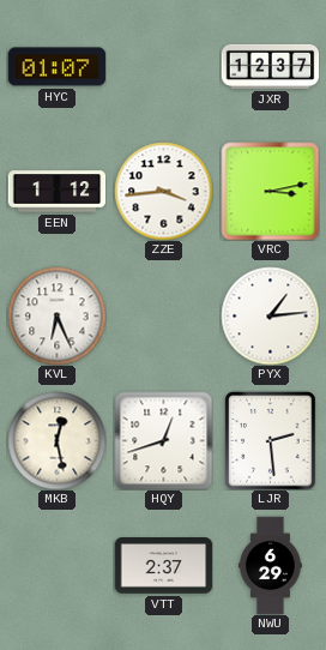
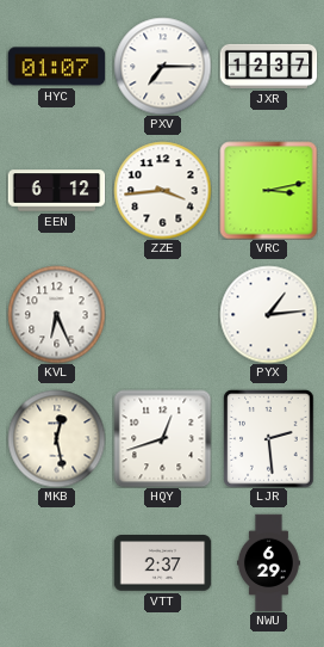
PXV: none -> 7:15 (162, 66)
EEN: 1:12 -> 6:12 (56, 191)
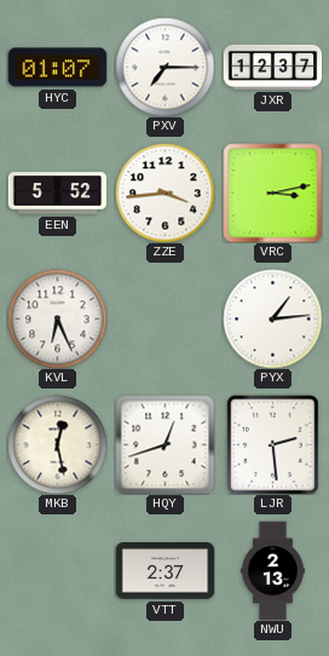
EEN: 6:12 -> 5:52 (57, 194)
NWU: 6:29 -> 2:13 (272, 570)
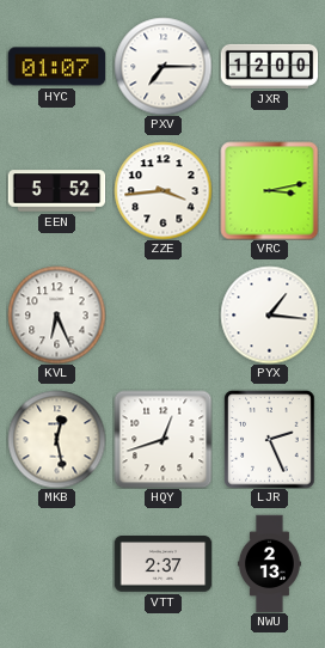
JXR: 12:37 -> 12:00 (269, 66)
PYX: 1:14 -> 1:16 (269, 314)
LJR: 2:29 -> 2:26 (270, 439)
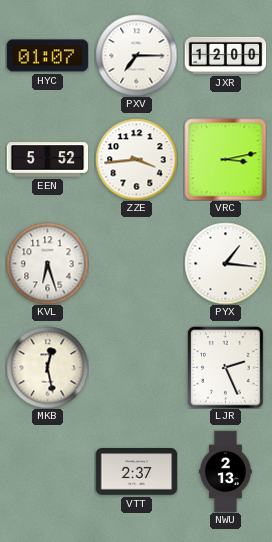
KVL: 6:26 -> 6:27 (47, 263)
HQY: 12:42 -> none (162, 439)
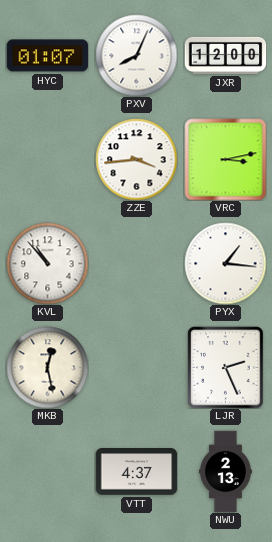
PXV: 7:15 -> 8:04 (136, 55)
EEN: 5:52 -> none (47, 160)
KVL: 6:27 -> 10:53 (47, 263)
VTT: 2:37 -> 4:37 (136, 472)
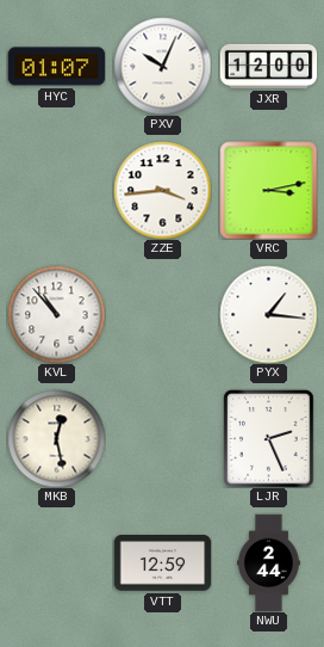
PXV: 8:04 -> 10:04 (162, 66)
VTT: 4:37 -> 12:59 (162, 563)
NWU: 2:13 -> 2:44 (268, 562)
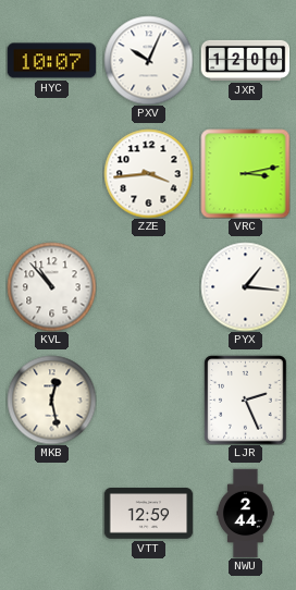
HYC: 01:07 -> 10:07 (51, 61)
